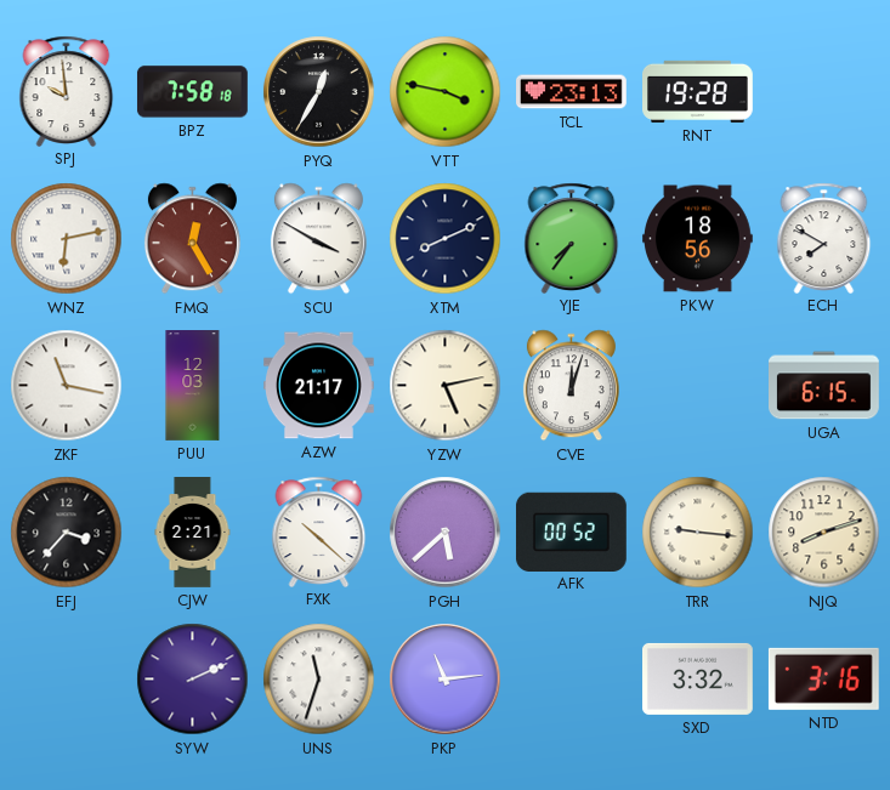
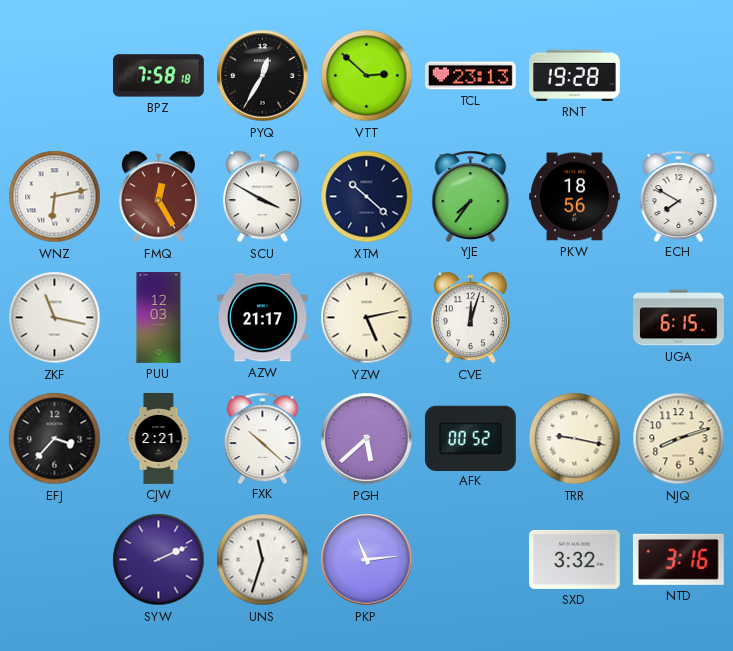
SPJ: 9:59 -> none (67, 91)
VTT: 3:47 -> 2:52 (367, 76)
XTM: 8:11 -> 10:22 (367, 197)
TRR: 9:16 -> 9:17 (575, 439)
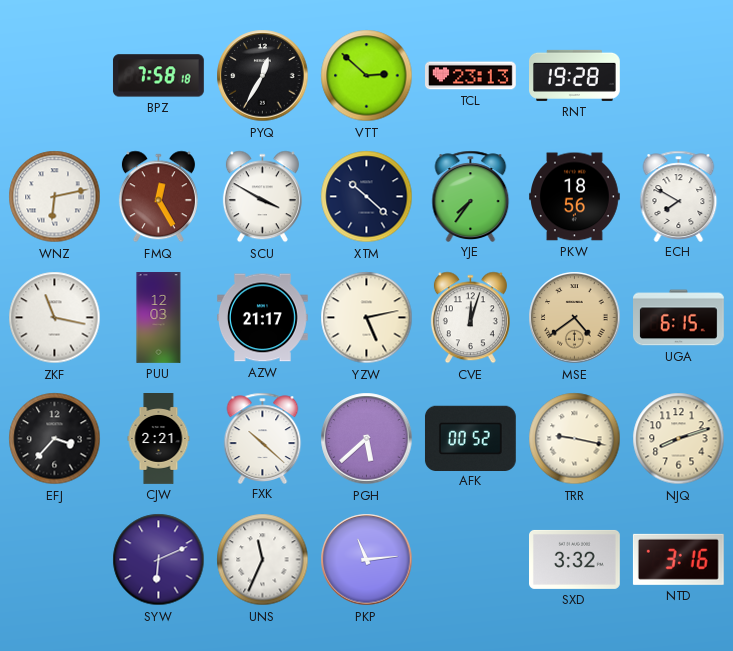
MSE: none -> 4:39 (575, 318)
SYW: 2:11 -> 6:11 (159, 560)
UNS: 11:33 -> 11:34 (263, 560)
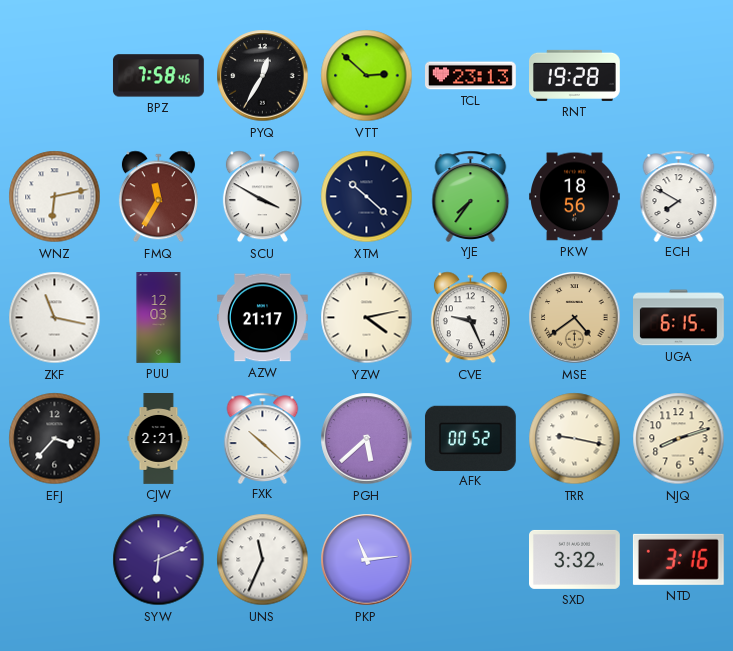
BPZ: 7:58:18 -> 7:58:46 (158, 76)
FMQ: 12:25 -> 11:35 (158, 197)
YZW: 5:13 -> 4:13 (367, 318)
CVE: 12:03 -> 9:26 (470, 318)
